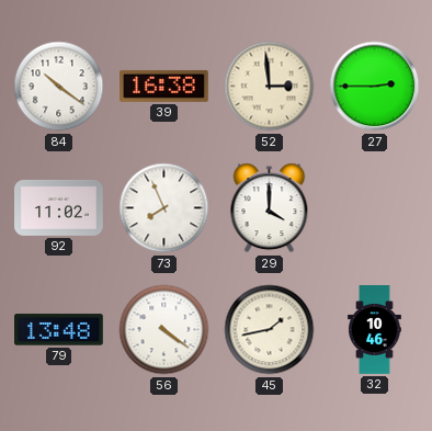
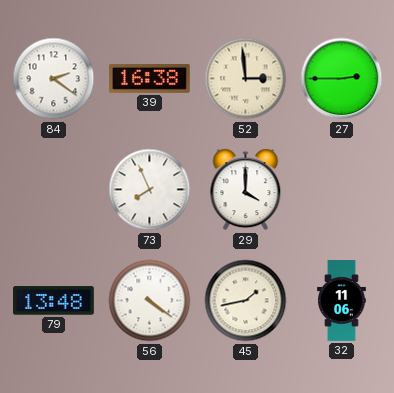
84: 10:21 -> 2:21 (54, 79)
92: 11:02 -> none (59, 207)
32: 10:46 -> 11:06 (342, 301)
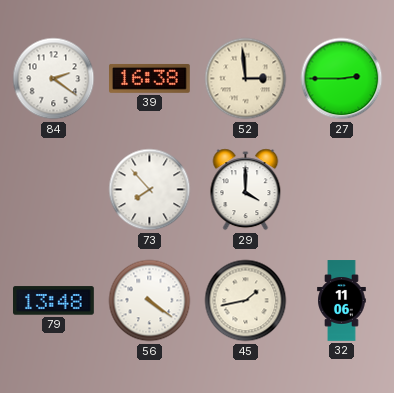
73: 7:56 -> 7:53 (150, 190)
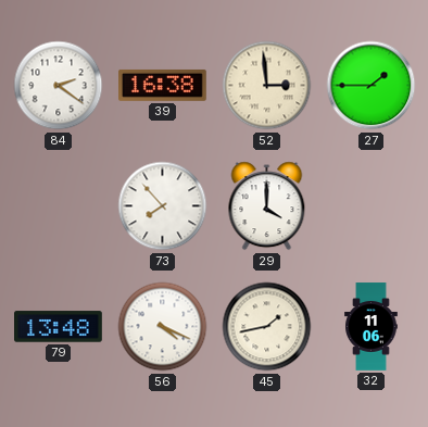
27: 2:45 -> 1:45 (372, 86)
56: 4:21 -> 4:19 (163, 327)
